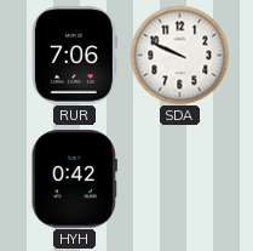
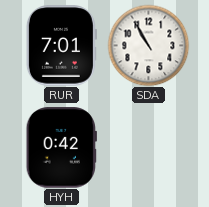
RUR: 7:06 -> 7:01 (61, 46)
SDA: 9:49 -> 10:55 (148, 45)
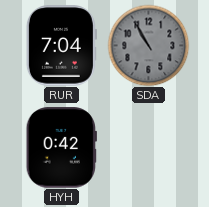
RUR: 7:01 -> 7:04 (61, 46)
SDA dial: white -> grey (148, 45)
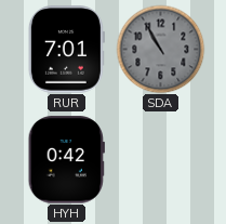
RUR: 7:04 -> 7:01 (66, 50)
